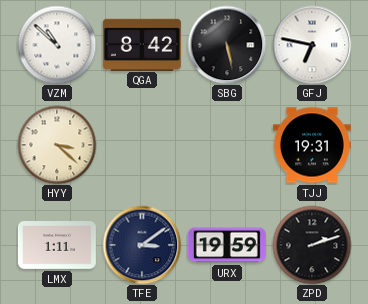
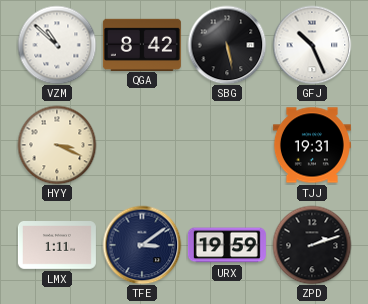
GFJ: 6:47 -> 10:26 (312, 45)
HYY: 3:22 -> 3:19 (57, 145)
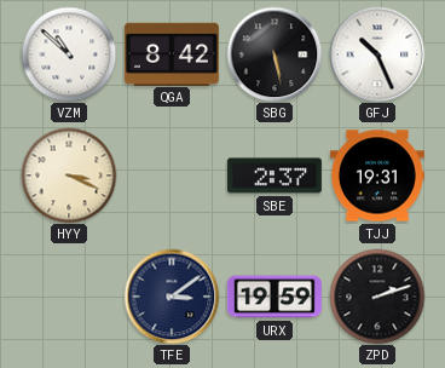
SBE: none -> 2:37 (274, 176)
LMX: 1:11 -> none (57, 246)
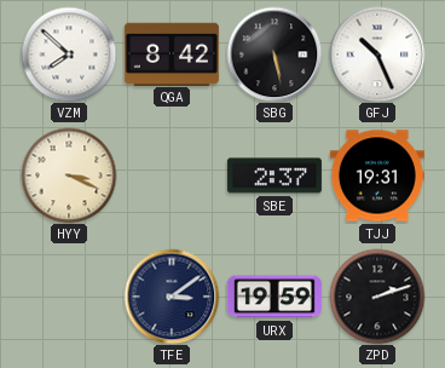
VZM: 10:52 -> 7:52 (69, 54)
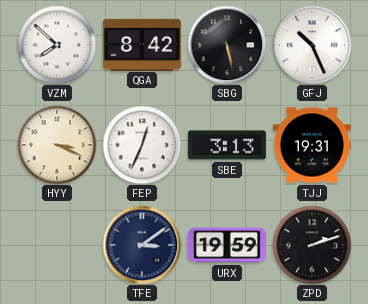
FEP: none -> 12:34 (142, 145)
SBE: 2:37 -> 3:13 (227, 145)
